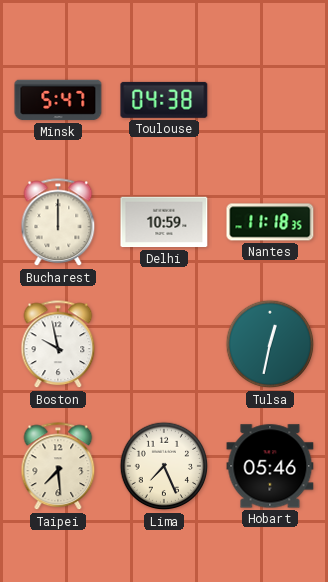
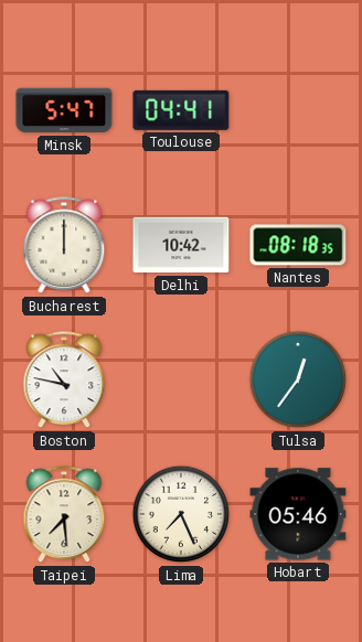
Toulouse: 04:38 -> 04:41 (181, 110)
Delhi: 10:59 -> 10:42 (181, 245)
Nantes: 11:18 -> 08:18 (298, 245)
Boston: 9:58 -> 10:47 (64, 381)
Tulsa: 12:32 -> 12:36 (298, 379)
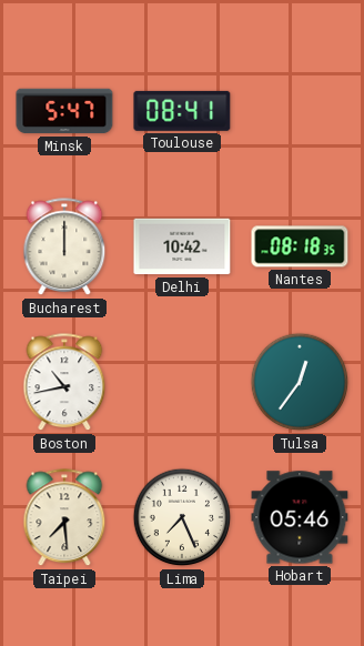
Toulouse: 04:41 -> 08:41 (182, 111)
Boston: 10:47 -> 10:43 (64, 383)
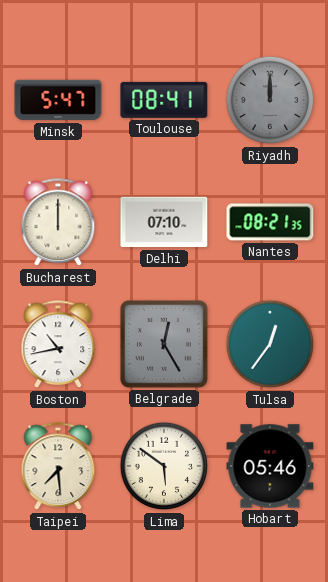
Riyadh: none -> 12:00 (270, 100)
Delhi: 10:42 -> 07:10 (164, 222)
Nantes: 08:18 -> 08:21 (270, 222)
Belgrade: none -> 12:25 (164, 344)
Lima: 7:26 -> 5:51 (164, 466)
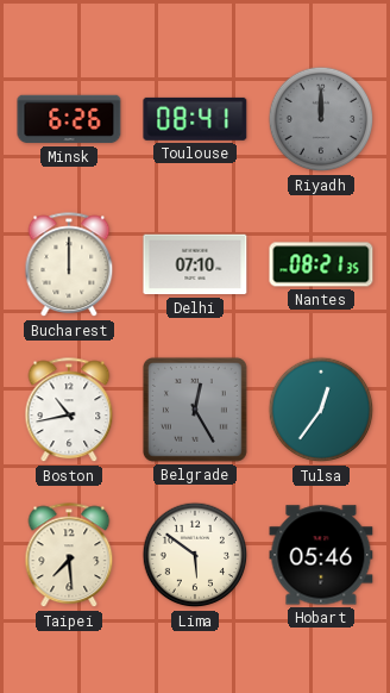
Minsk: 5:47 -> 6:26 (69, 119)
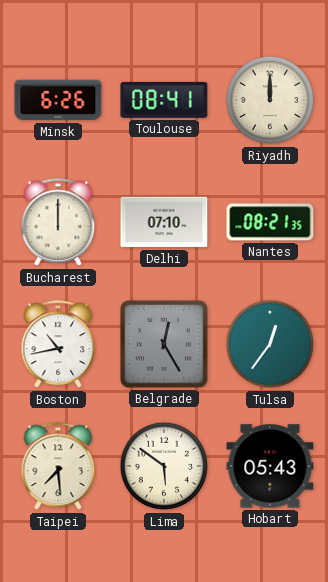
Riyadh dial: grey -> cream (270, 100)
Hobart: 05:46 -> 05:43 (270, 466)
